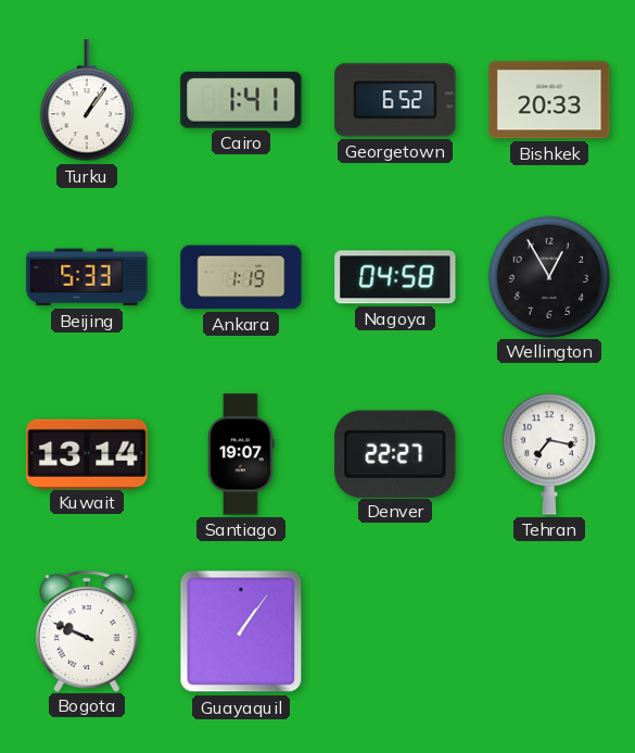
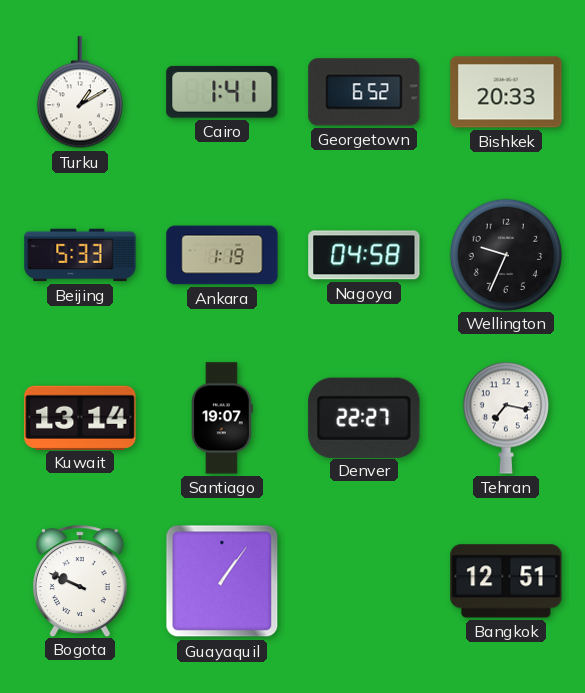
Turku: 1:06 -> 1:10 (80, 93)
Wellington: 12:55 -> 9:34 (505, 254)
Bangkok: none -> 12:51 (506, 581)
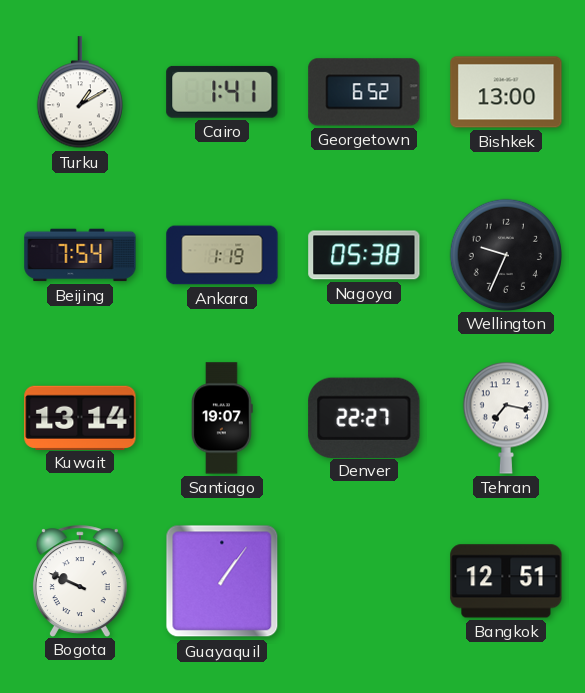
Bishkek: 20:33 -> 13:00 (506, 92)
Beijing: 5:33 -> 7:54 (80, 255)
Nagoya: 04:58 -> 05:38 (364, 255)
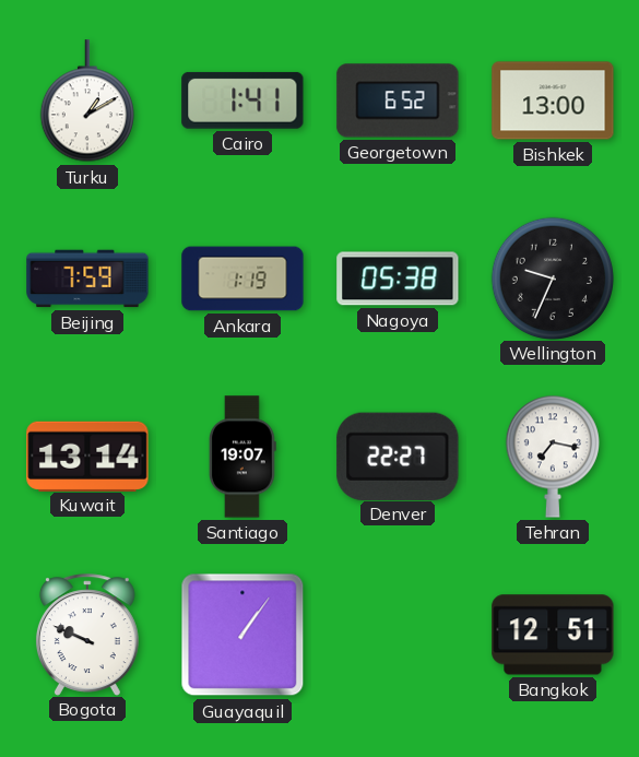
Beijing: 7:54 -> 7:59 (87, 279)
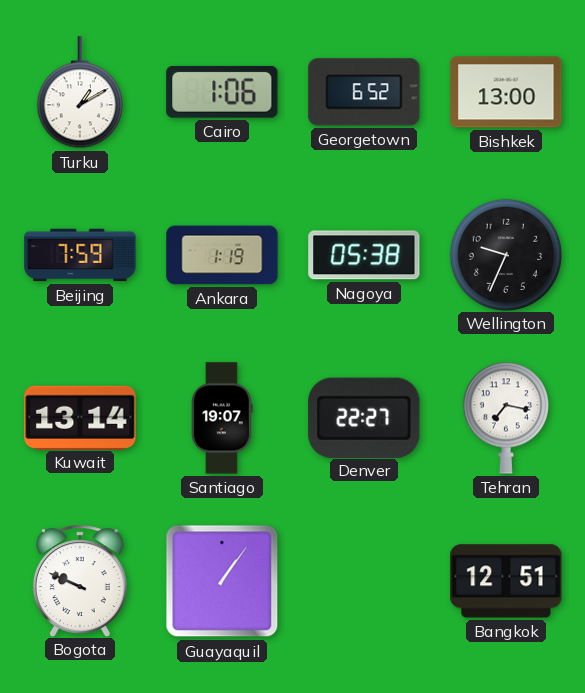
Cairo: 1:41 -> 1:06 (222, 92)
